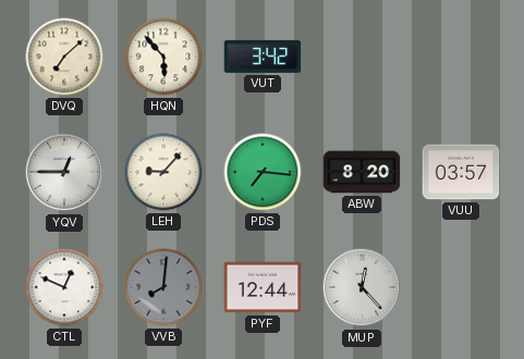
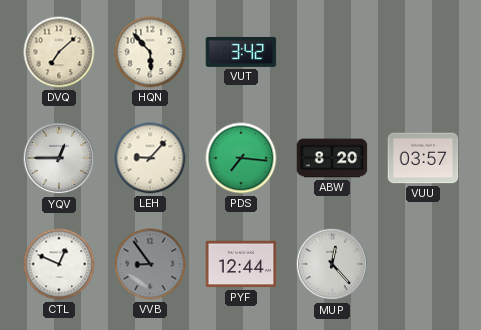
VVB: 8:01 -> 8:54 (150, 264)
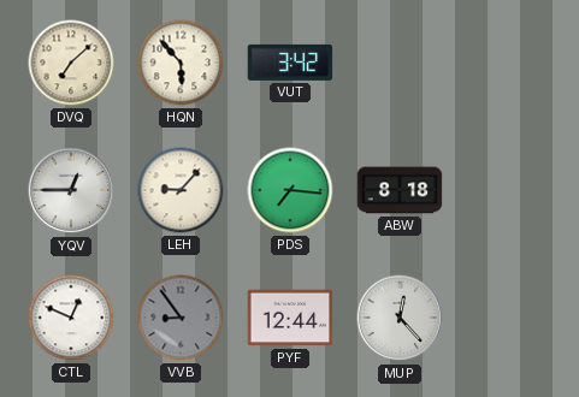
ABW: 8:20 -> 8:18 (400, 190)
VUU: 03:57 -> none (423, 158)
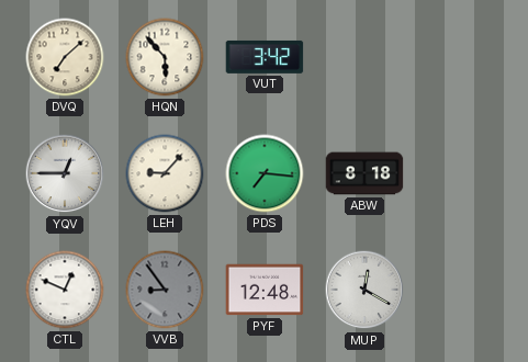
PYF: 12:44 -> 12:48 (265, 290)
MUP: 12:23 -> 12:20 (364, 290)
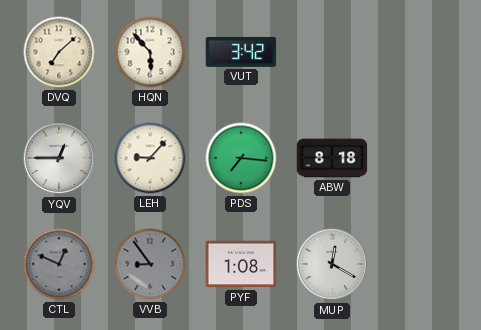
CTL dial: white -> grey (59, 264)
PYF: 12:48 -> 1:08 (241, 264)
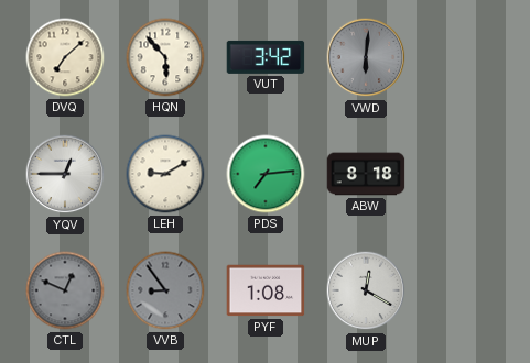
VWD: none -> 6:01 (366, 57)
LEH: 9:07 -> 9:10 (165, 174)
PDS: 7:16 -> 7:14 (266, 174)
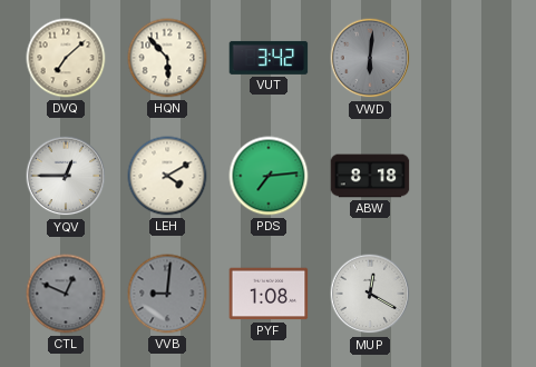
LEH: 9:10 -> 4:10 (167, 176)
VVB: 8:54 -> 9:01 (167, 294)
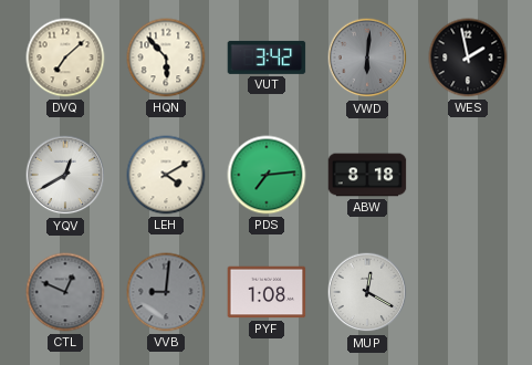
WES: none -> 1:58 (468, 58)
YQV: 12:45 -> 12:40 (65, 175)
